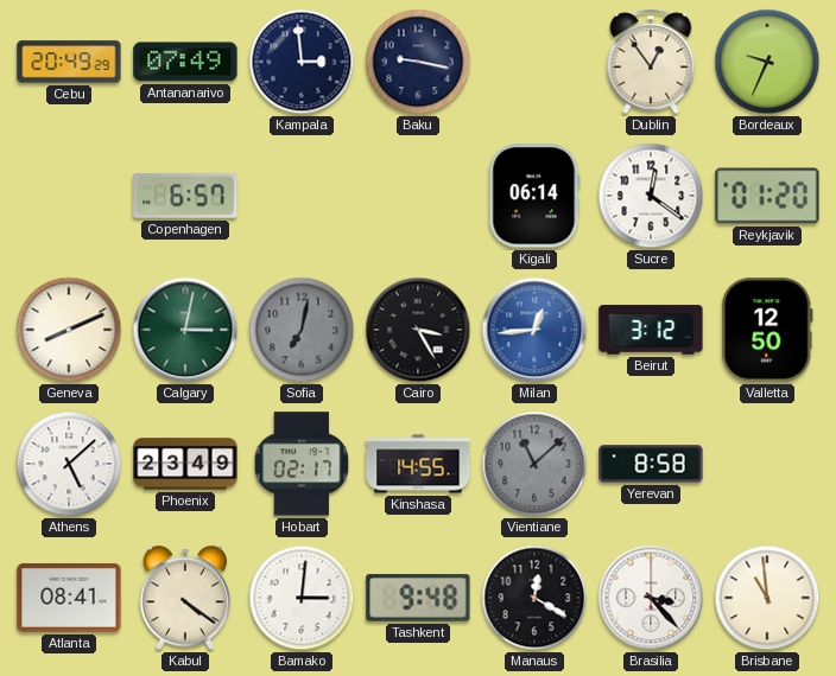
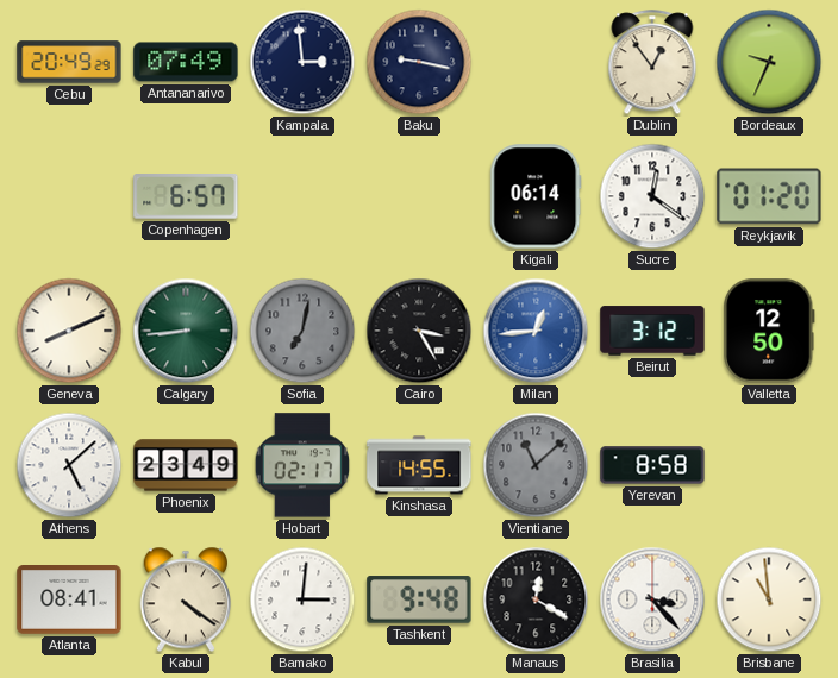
Calgary: 3:02 -> 8:44 (186, 331)
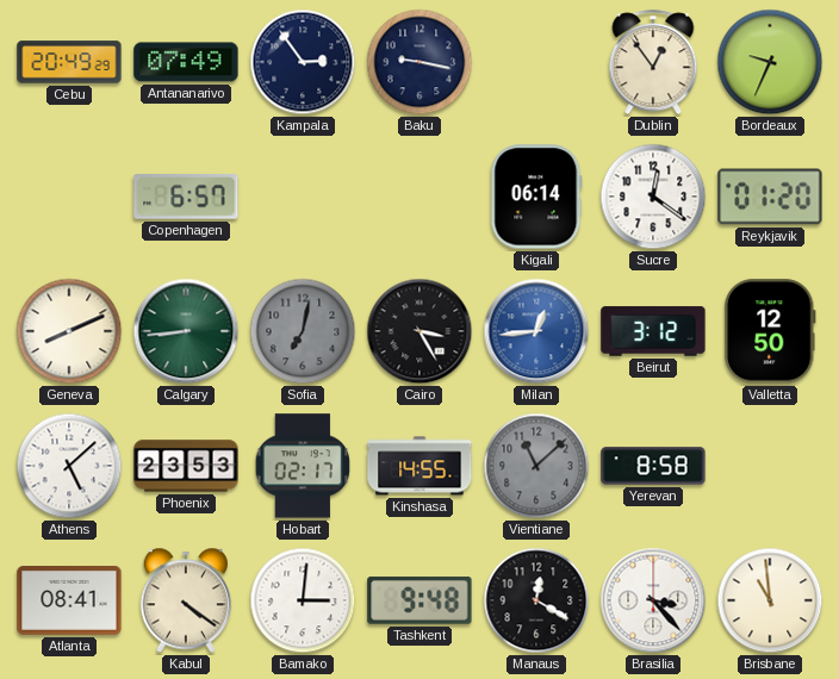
Kampala: 2:59 -> 2:54 (303, 62)
Phoenix: 23:49 -> 23:53 (186, 466)
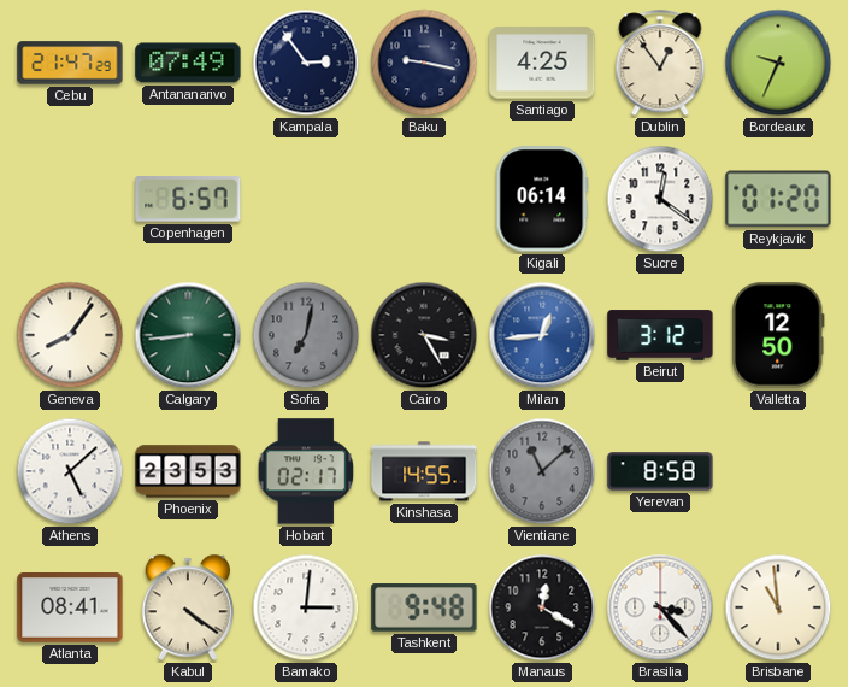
Cebu: 20:49 -> 21:47 (70, 63)
Santiago: none -> 4:25 (542, 63)
Geneva: 8:11 -> 8:06 (70, 335)
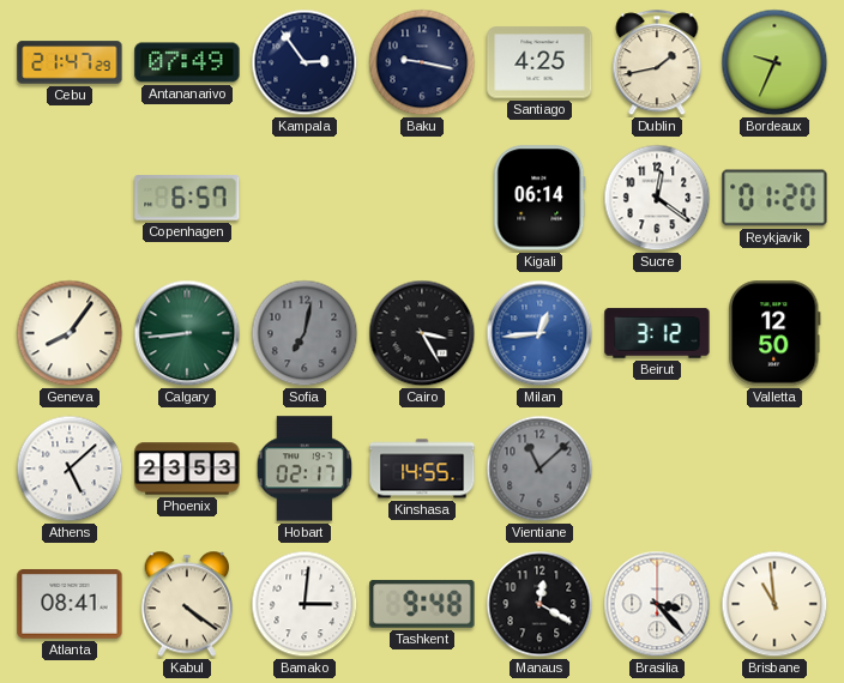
Dublin: 12:54 -> 1:43 (657, 64)
Yerevan: 8:58 -> none (660, 471)
